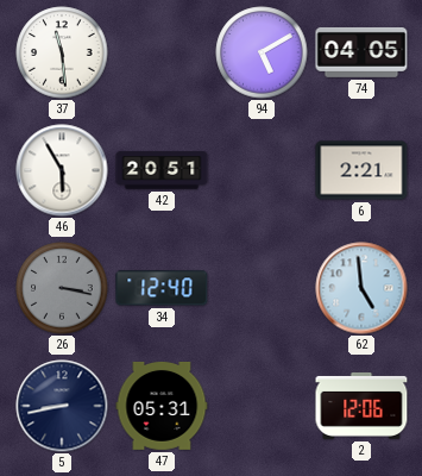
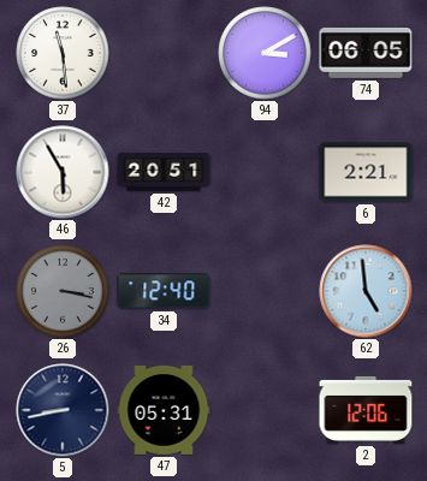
94: 5:10 -> 3:10 (265, 53)
74: 04:05 -> 06:05 (366, 53)
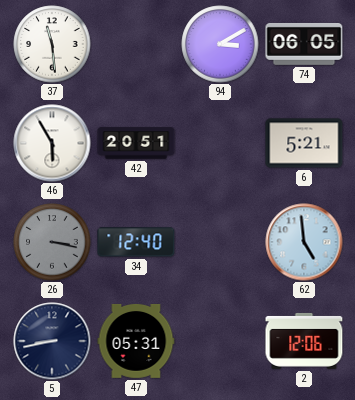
6: 2:21 -> 5:21 (304, 143)
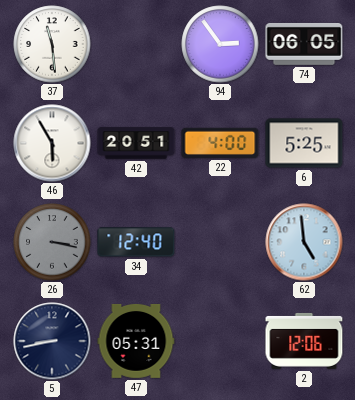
94: 3:10 -> 2:54 (220, 44)
22: none -> 4:00 (220, 143)
6: 5:21 -> 5:25 (304, 143)
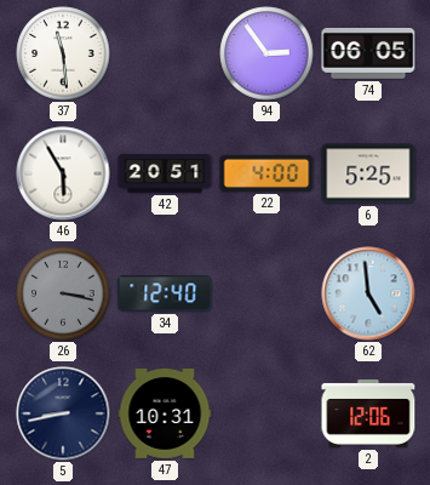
47: 05:31 -> 10:31 (165, 413)
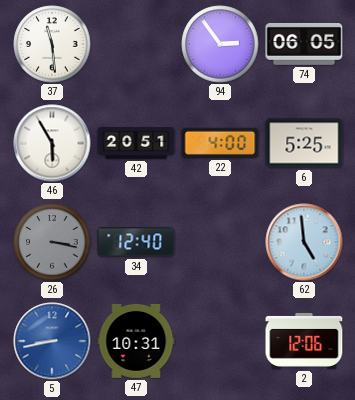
5 dial: navy -> blue (52, 341)
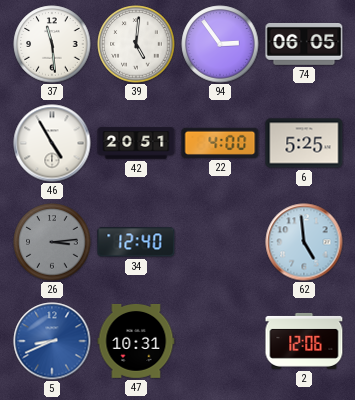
39: none -> 5:01 (136, 44)
46: 5:55 -> 4:55 (52, 143)
26: 3:17 -> 3:14 (52, 242)
5: 8:43 -> 8:41 (52, 341)
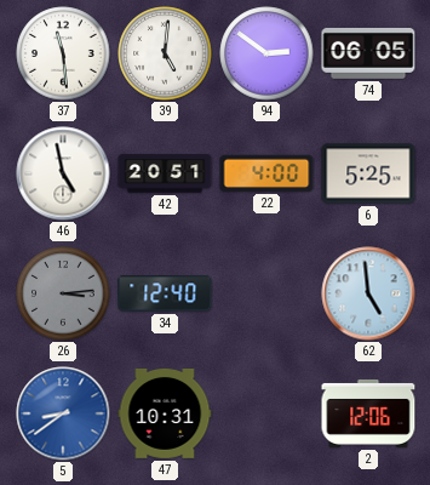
94: 2:54 -> 2:51 (266, 53)
46: 4:55 -> 4:58 (63, 173)
5: 8:41 -> 8:39 (63, 413)
